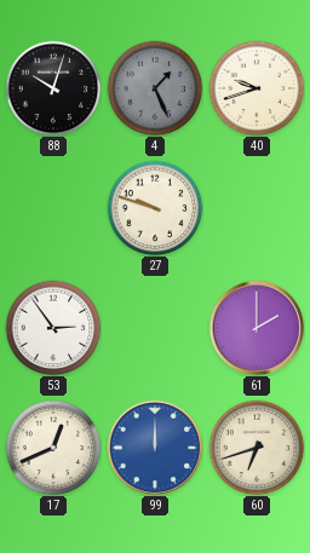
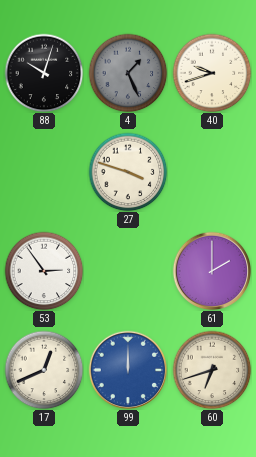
27: 9:48 -> 3:48 (128, 172)
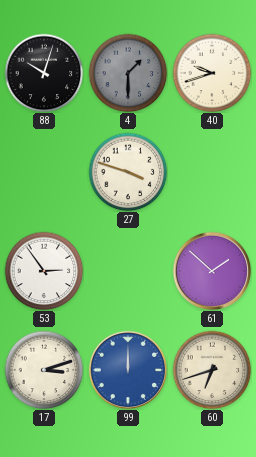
4: 1:26 -> 1:30 (128, 73)
61: 2:00 -> 1:52 (212, 271)
17: 12:41 -> 3:12 (44, 370)
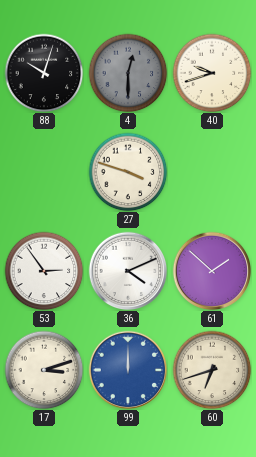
4: 1:30 -> 12:30 (128, 73)
36: none -> 4:11 (128, 271)
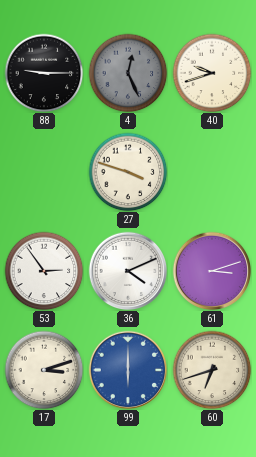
88: 10:03 -> 9:15 (44, 73)
4: 12:30 -> 12:26 (128, 73)
61: 1:52 -> 3:12 (212, 271)
99: 12:00 -> 6:00 (128, 370)
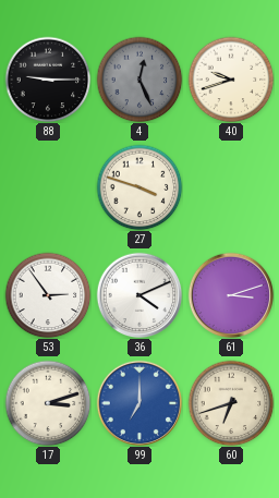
99: 6:00 -> 7:00 (139, 403)
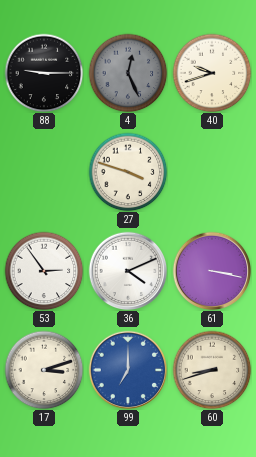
61: 3:12 -> 3:17 (212, 271)
60: 6:42 -> 8:42 (212, 370)
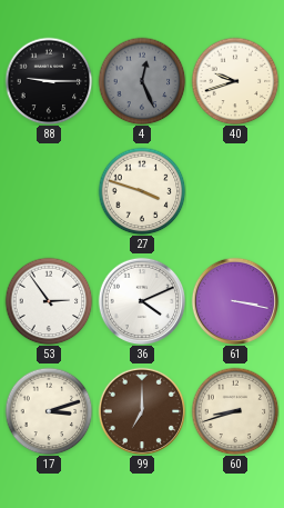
99 dial: blue -> brown (142, 411)
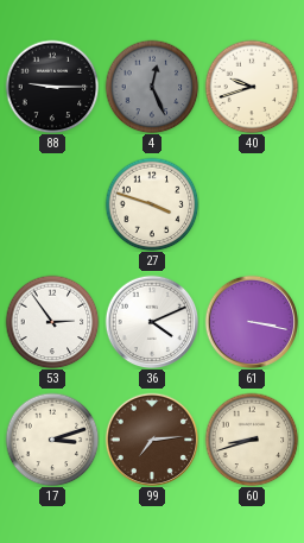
99: 7:00 -> 7:14 (152, 440)
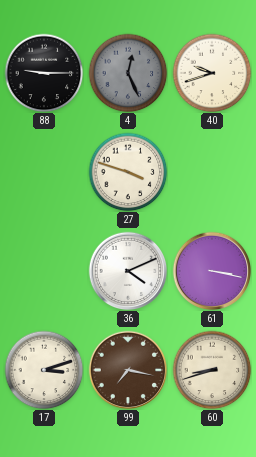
53: 2:54 -> none (52, 322)
99: 7:14 -> 7:17 (128, 370)
